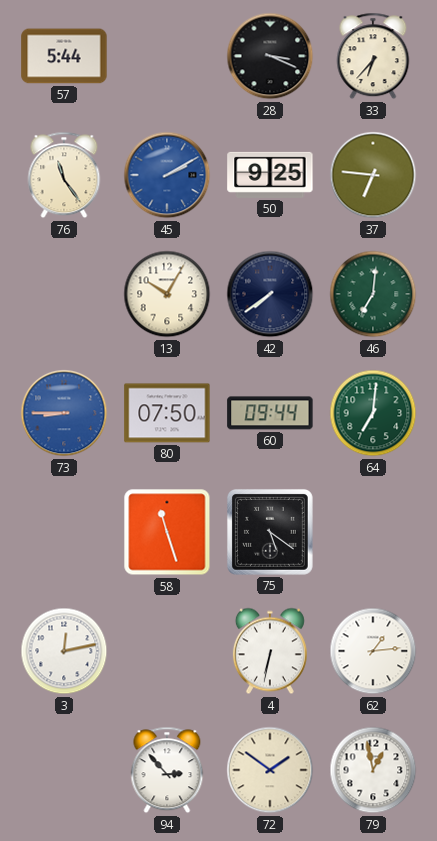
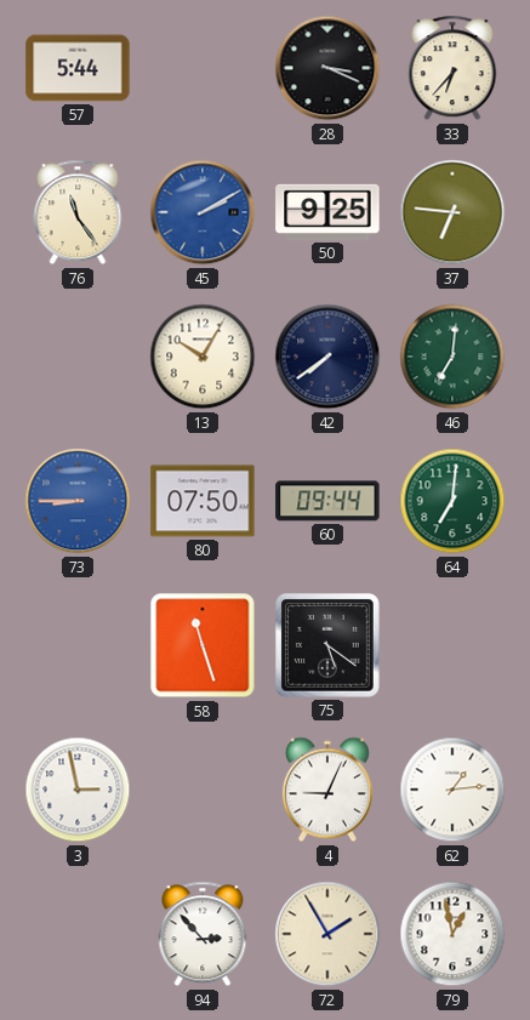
3: 12:13 -> 2:58 (78, 790)
4: 6:32 -> 9:04 (327, 790)
72: 1:51 -> 1:55 (327, 934)
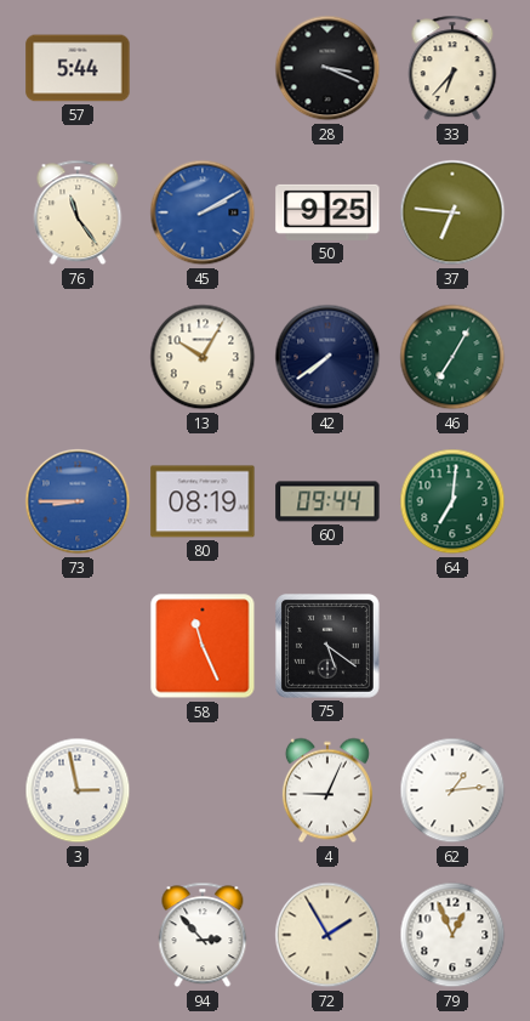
46: 7:01 -> 7:05 (452, 357)
80: 07:50 -> 08:19 (203, 501)
58: 11:27 -> 11:26 (203, 646)
79: 12:58 -> 12:56 (452, 935)
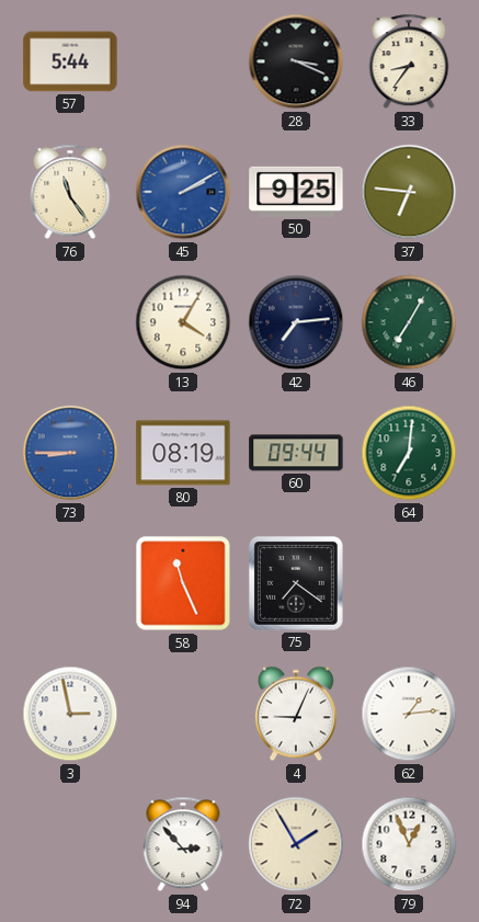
33: 6:37 -> 8:36 (409, 61)
13: 10:05 -> 4:05 (183, 322)
42: 7:39 -> 7:14 (296, 322)
75: 5:21 -> 7:21 (296, 583)
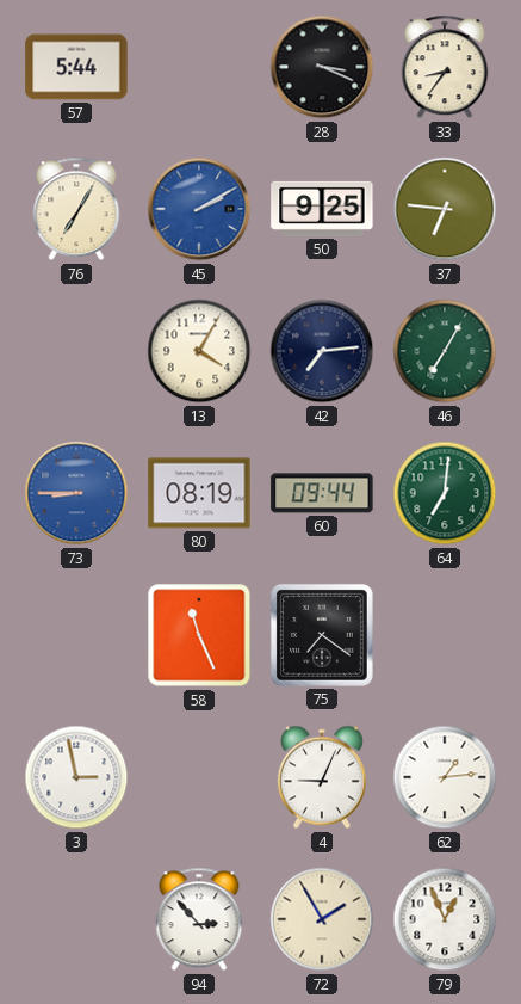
76: 11:24 -> 7:05 (76, 209)
